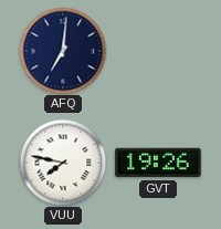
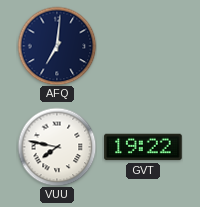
GVT: 19:26 -> 19:22 (143, 147)
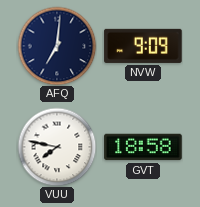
NVW: none -> 9:09 (143, 46)
GVT: 19:22 -> 18:58 (143, 147)
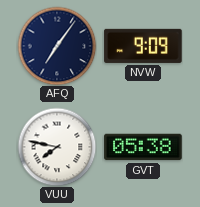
AFQ: 7:01 -> 7:06 (57, 46)
GVT: 18:58 -> 05:38 (143, 147)
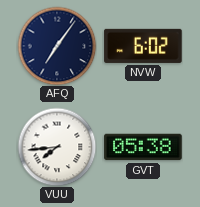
NVW: 9:09 -> 6:02 (143, 46)
VUU: 7:47 -> 7:44 (57, 147)
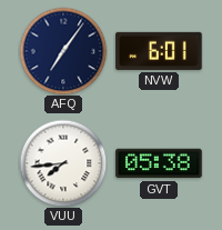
NVW: 6:02 -> 6:01 (159, 51)
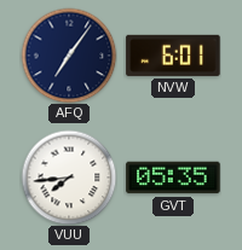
GVT: 05:38 -> 05:35 (173, 178)
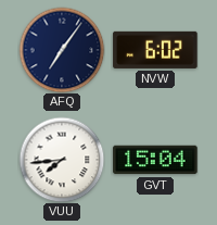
NVW: 6:01 -> 6:02 (155, 50)
GVT: 05:35 -> 15:04 (155, 160)
